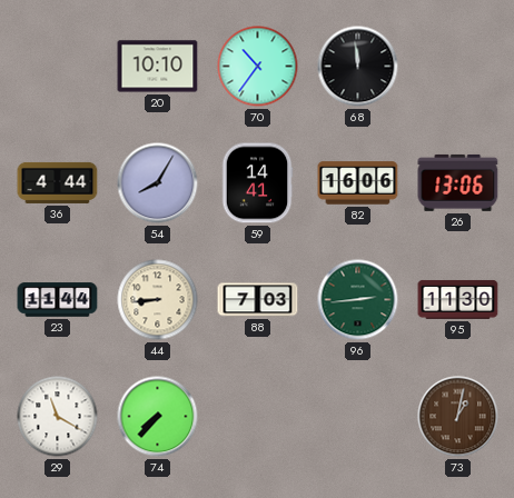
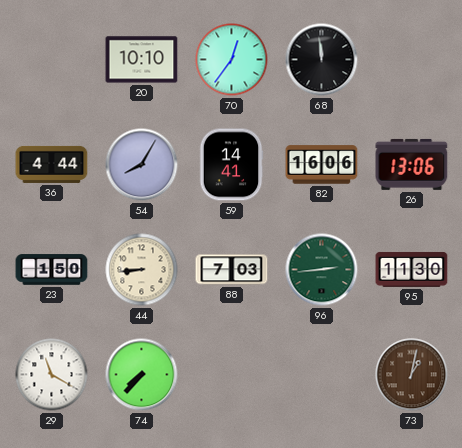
70: 10:36 -> 12:36 (232, 60)
23: 11:44 -> 1:50 (52, 270)
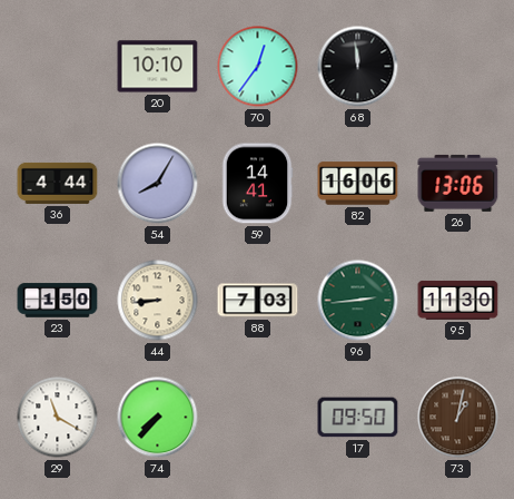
17: none -> 09:50 (358, 418)
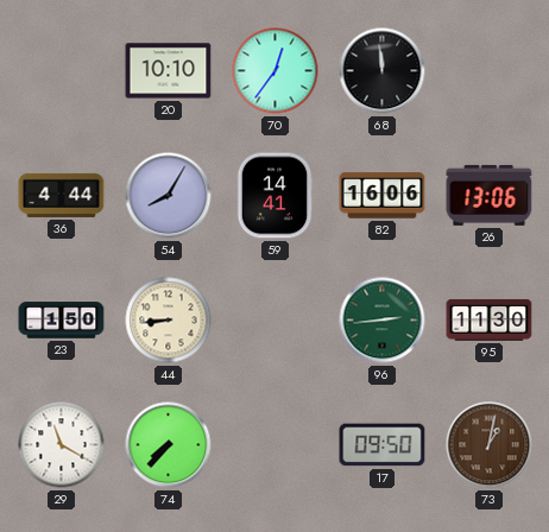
88: 7:03 -> none (258, 301)
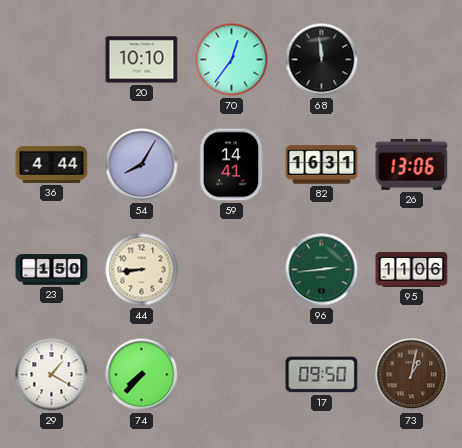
82: 16:06 -> 16:31 (322, 165)
95: 11:30 -> 11:06 (412, 270)
29: 11:20 -> 1:20 (52, 375)
